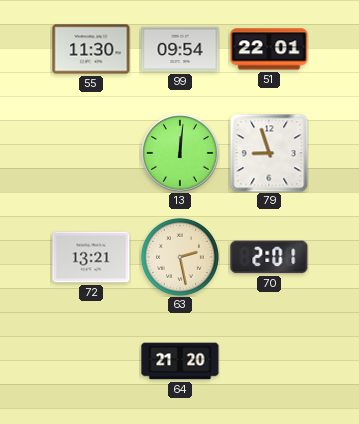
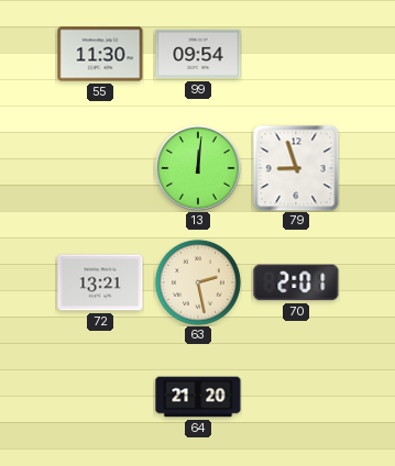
51: 22:01 -> none (269, 49)
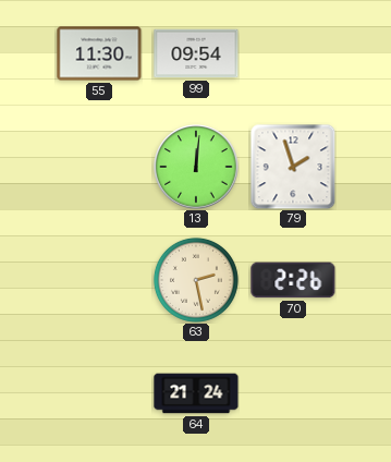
79: 8:57 -> 1:57 (293, 167)
72: 13:21 -> none (100, 282)
70: 2:01 -> 2:26 (293, 280)
64: 21:20 -> 21:24 (196, 393)
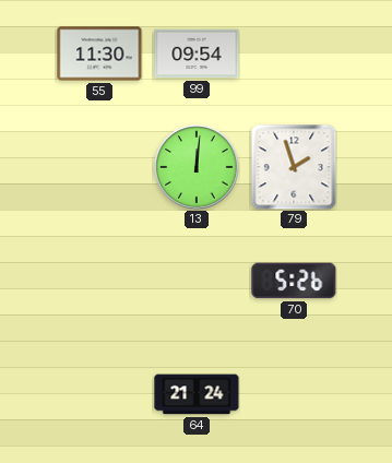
63: 2:28 -> none (196, 280)
70: 2:26 -> 5:26 (294, 281)
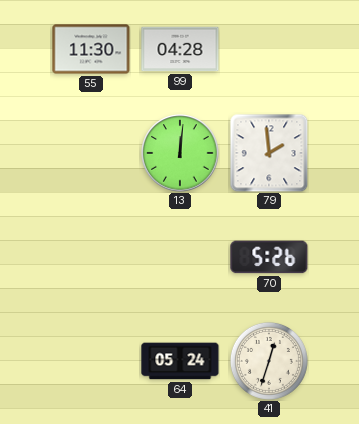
99: 09:54 -> 04:28 (180, 49)
79: 1:57 -> 1:59 (269, 153)
64: 21:24 -> 05:24 (180, 361)
41: none -> 12:33 (269, 361)
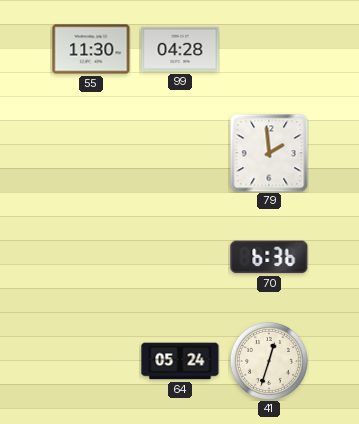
13: 12:01 -> none (180, 153)
70: 5:26 -> 6:36 (269, 257)
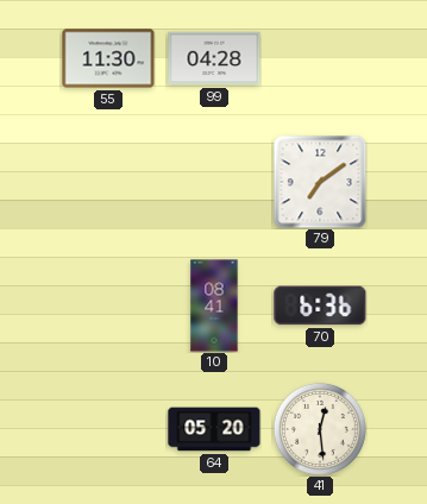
79: 1:59 -> 7:09 (320, 182)
10: none -> 08:41 (214, 305)
64: 05:24 -> 05:20 (214, 429)
41: 12:33 -> 12:29 (320, 429)
